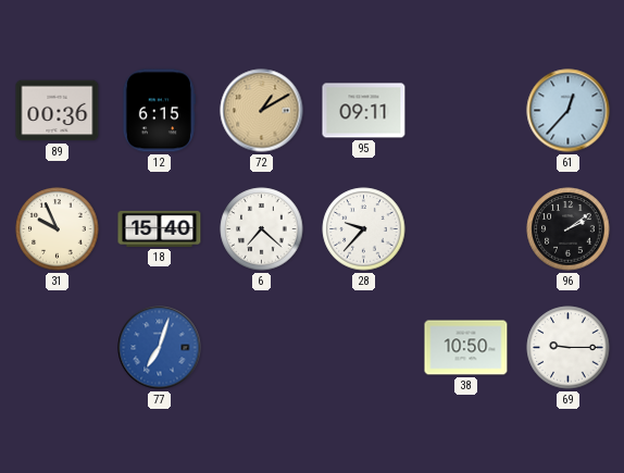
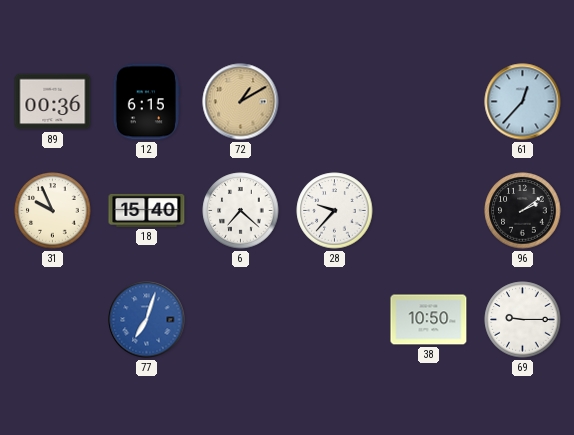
95: 09:11 -> none (364, 111)
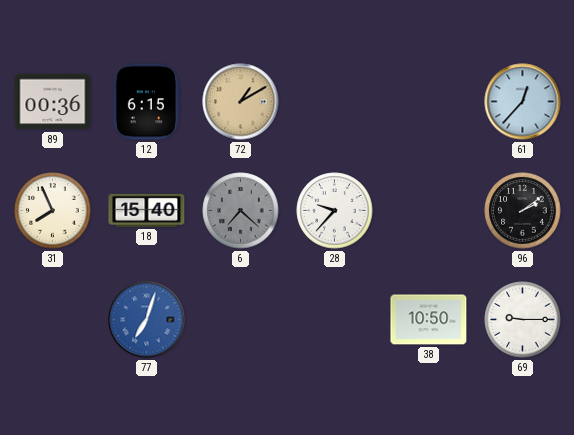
31: 9:56 -> 7:56 (53, 211)
6 dial: white -> grey (241, 211)
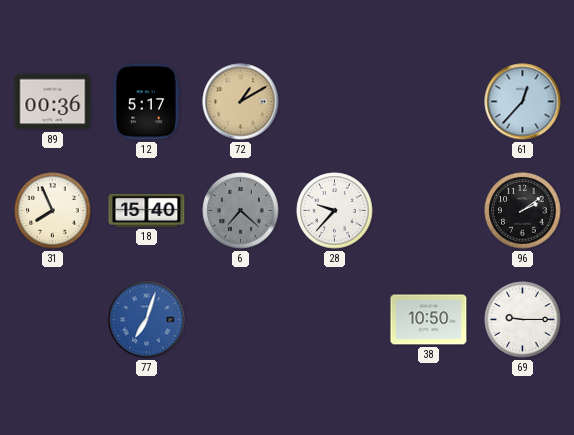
12: 6:15 -> 5:17 (146, 102)
